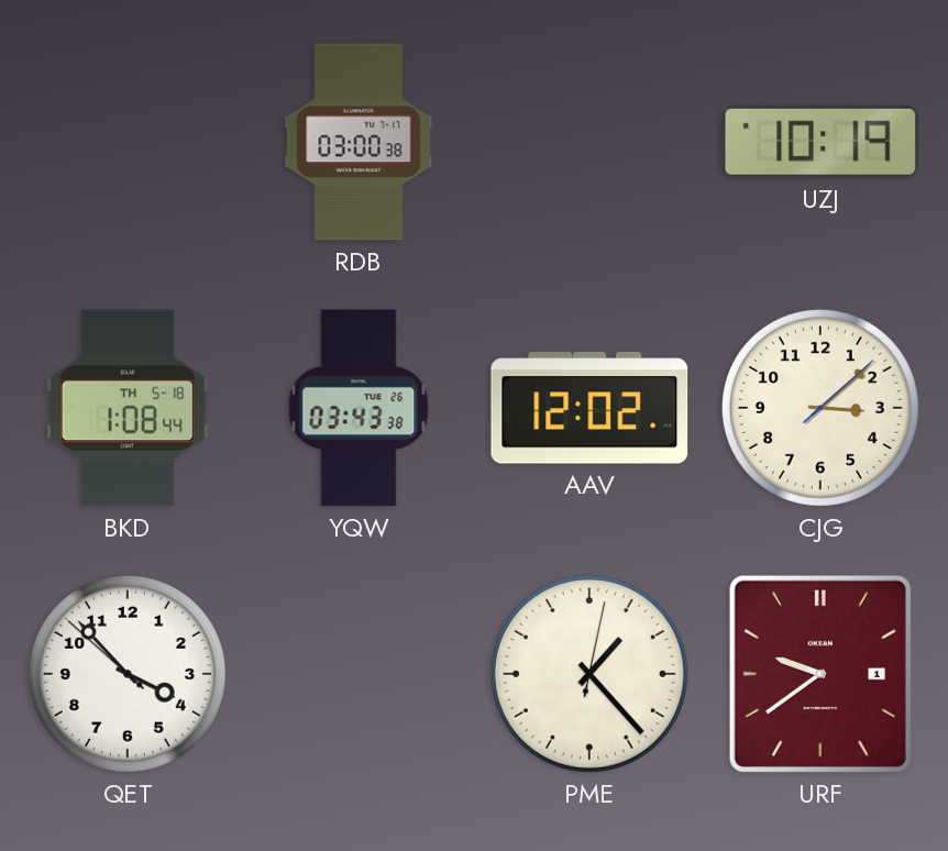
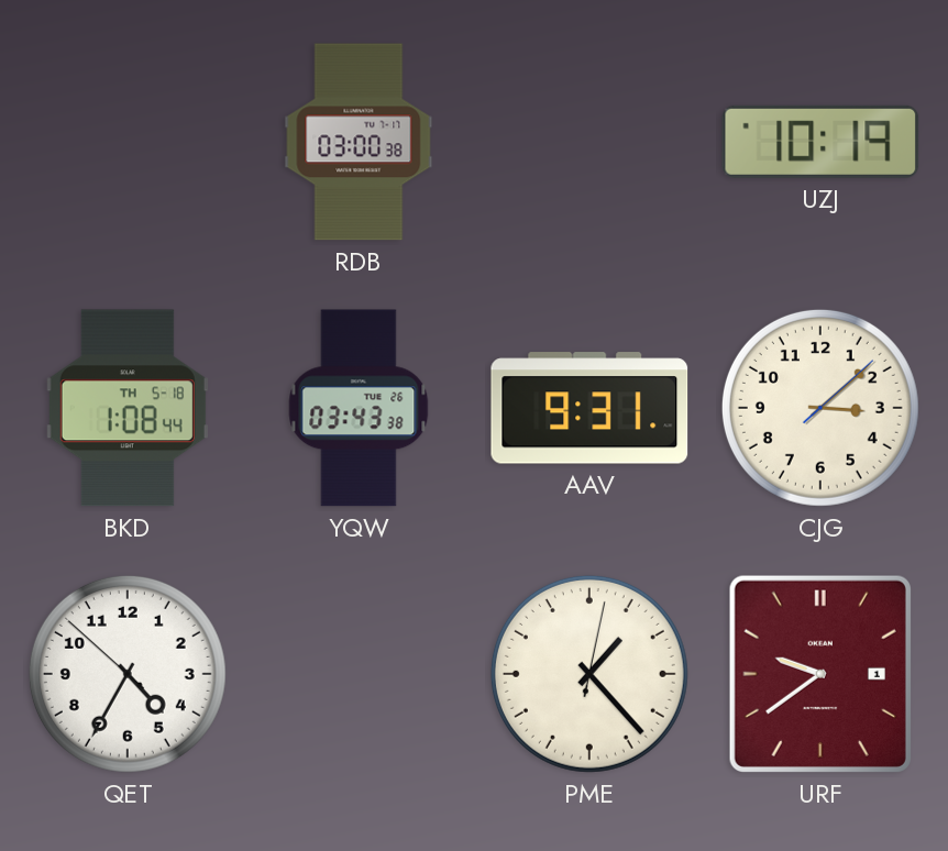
AAV: 12:02 -> 9:31 (589, 408)
QET: 3:52 -> 4:34 (128, 674)
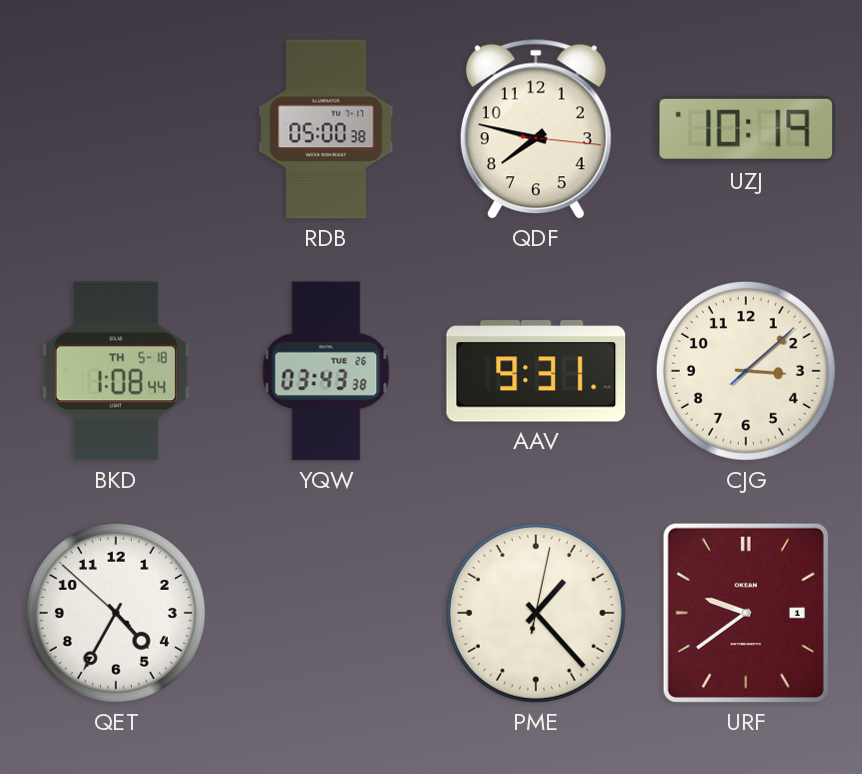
RDB: 03:00 -> 05:00 (326, 129)
QDF: none -> 7:47 (536, 129)
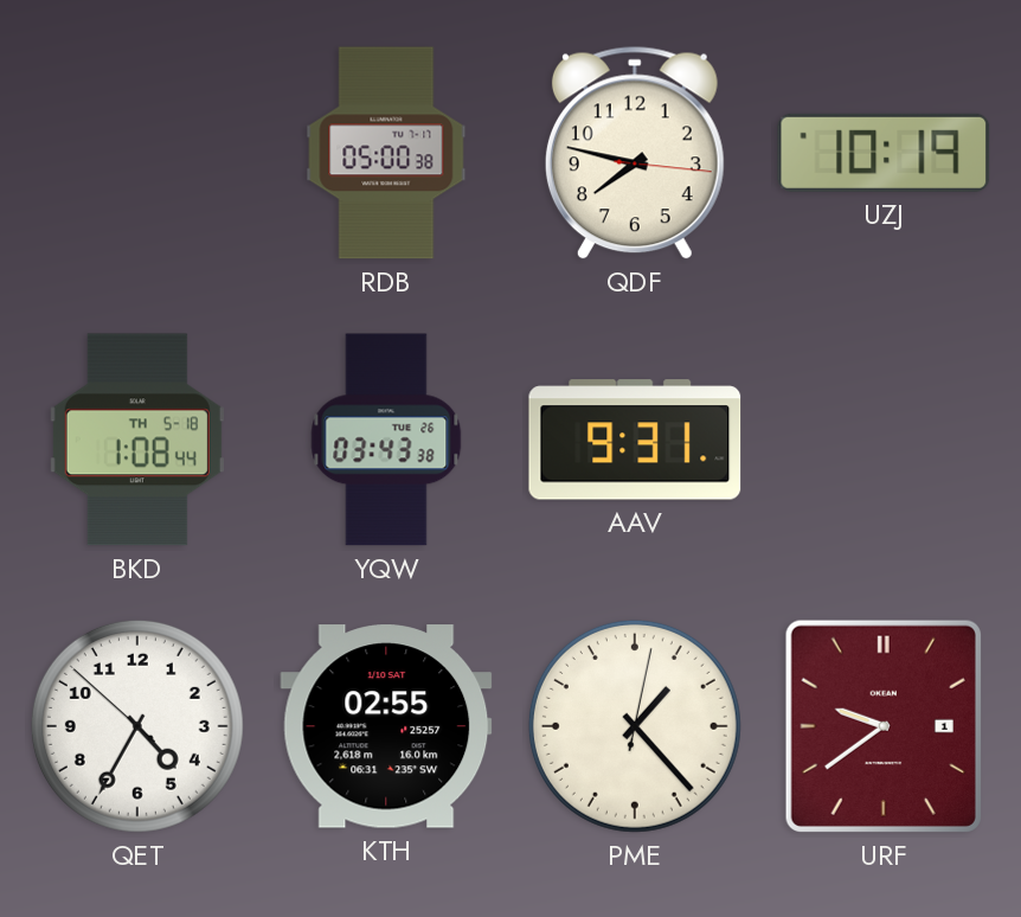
CJG: 3:08 -> none (746, 371)
KTH: none -> 02:55 (386, 726)
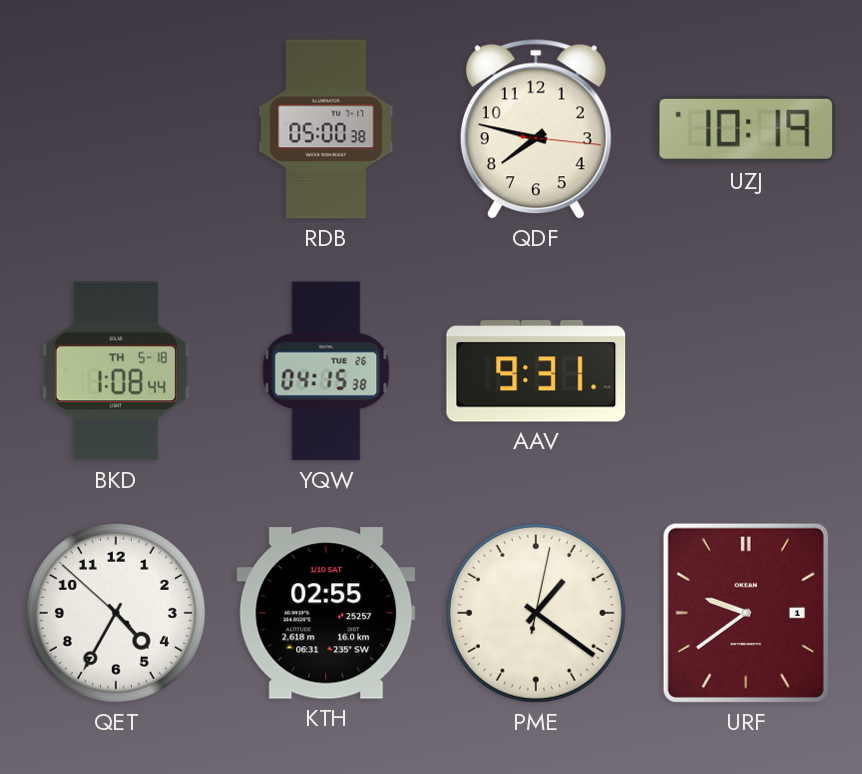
YQW: 03:43 -> 04:15 (326, 371)
PME: 1:23 -> 1:21 (536, 613)
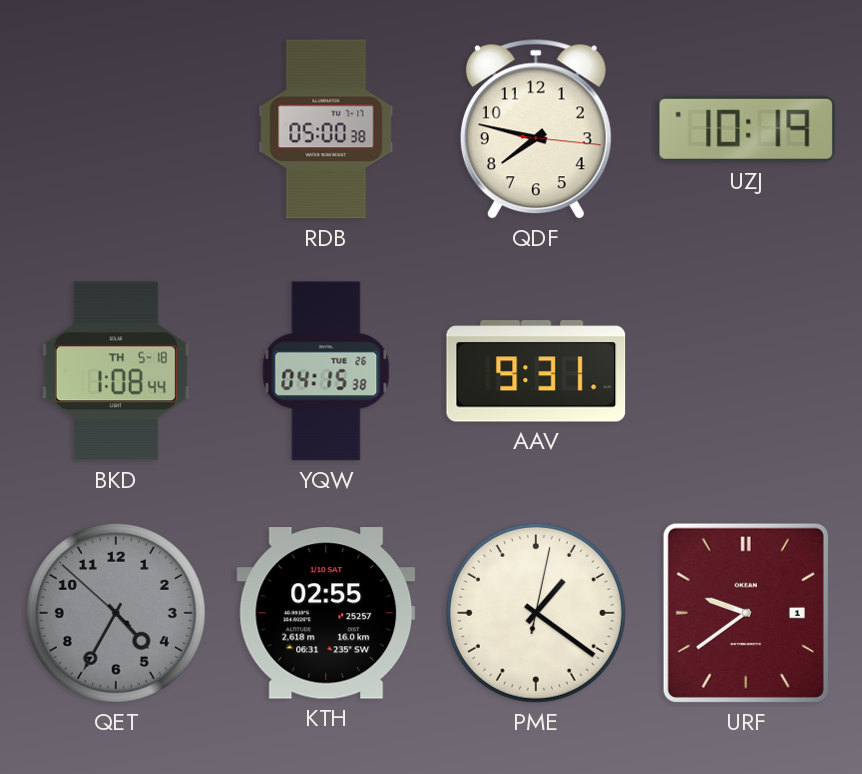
QET dial: white -> grey (116, 613)
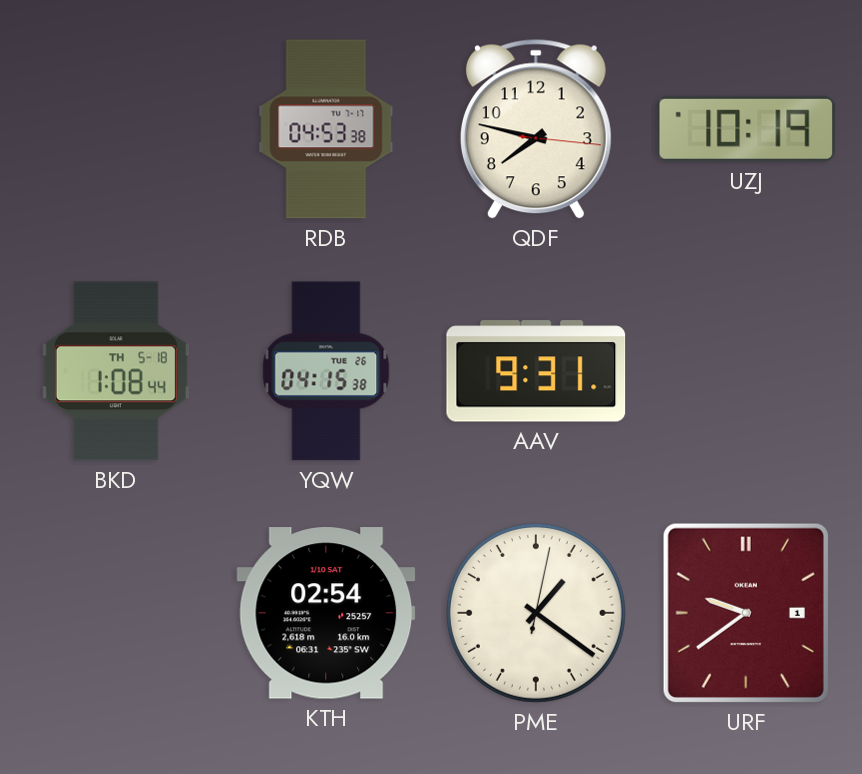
RDB: 05:00 -> 04:53 (326, 129)
QET: 4:34 -> none (116, 613)
KTH: 02:55 -> 02:54 (326, 613)
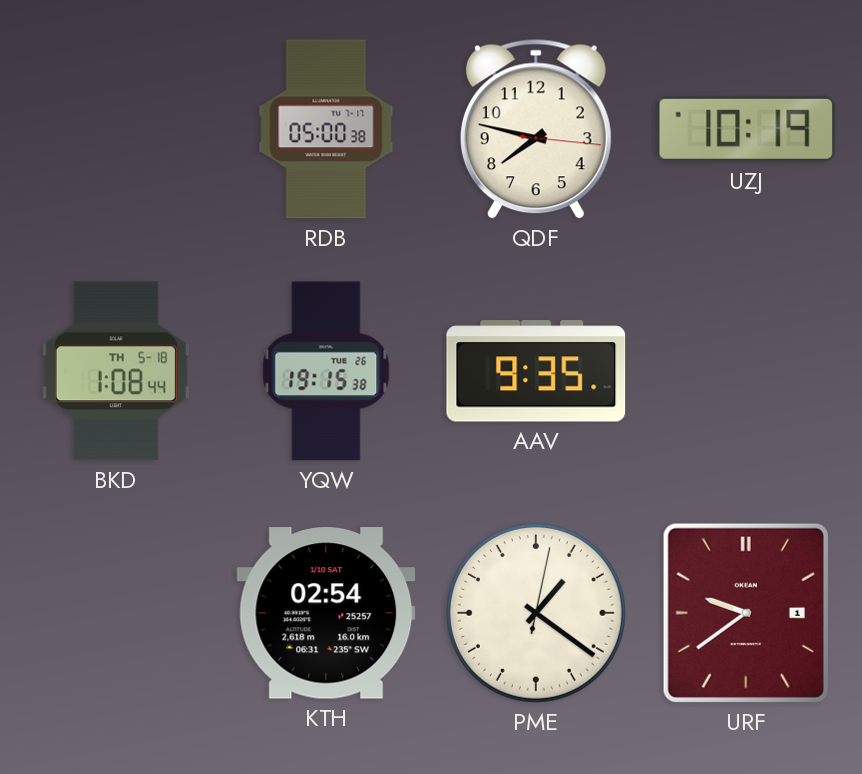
RDB: 04:53 -> 05:00 (326, 129)
YQW: 04:15 -> 19:15 (326, 371)
AAV: 9:31 -> 9:35 (536, 371)
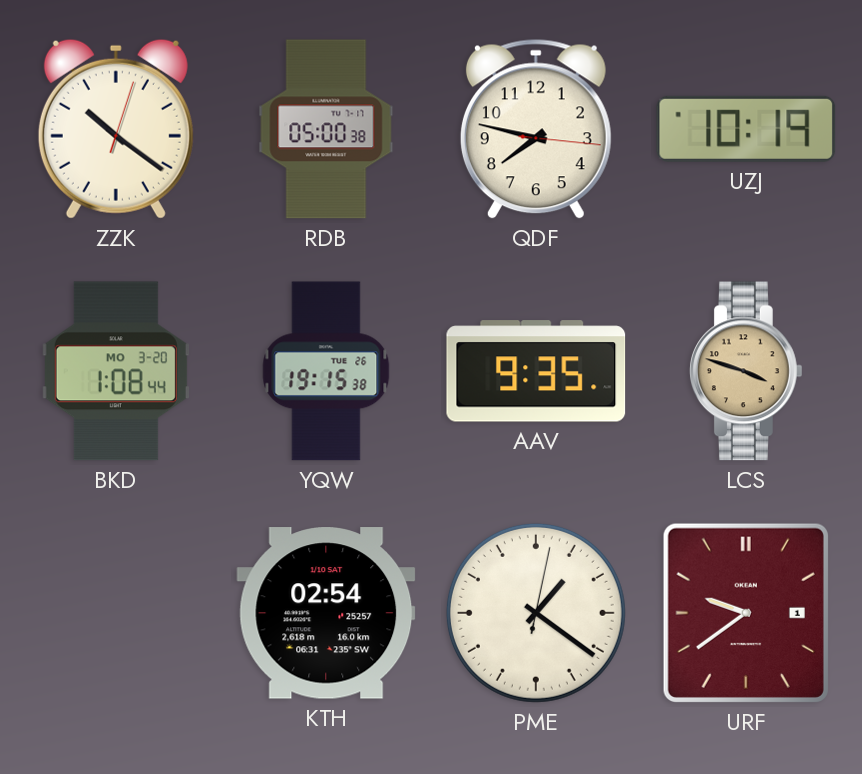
ZZK: none -> 10:21 (116, 129)
BKD date: TH 5-18 -> MO 3-20 (116, 371)
LCS: none -> 3:48 (746, 371)
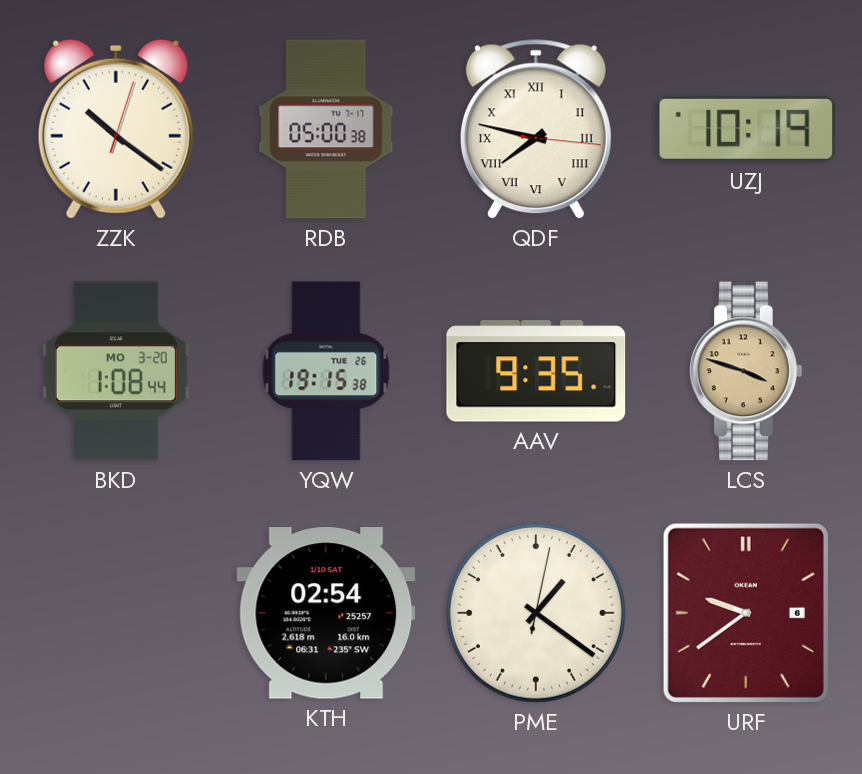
QDF numerals: Arabic -> Roman (536, 129)
URF date: 1 -> 6 (746, 613)
